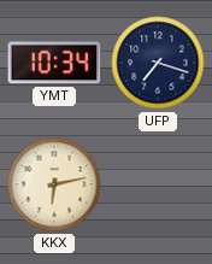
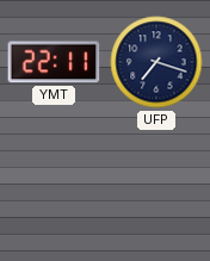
YMT: 10:34 -> 22:11 (54, 62)
KKX: 6:13 -> none (54, 184)
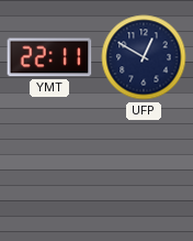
UFP: 7:18 -> 12:50 (144, 57)
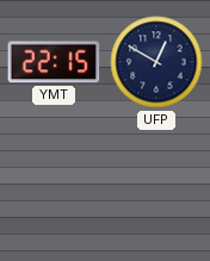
YMT: 22:11 -> 22:15 (54, 62)
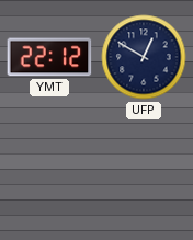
YMT: 22:15 -> 22:12 (49, 57)
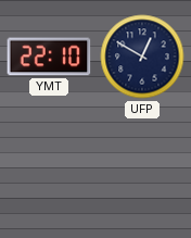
YMT: 22:12 -> 22:10 (49, 57)
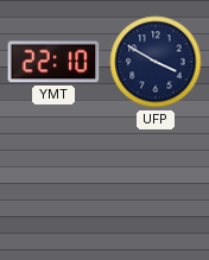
UFP: 12:50 -> 3:50 (156, 62)
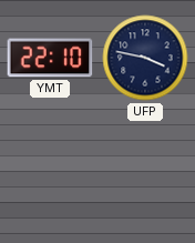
UFP: 3:50 -> 3:47 (145, 58)
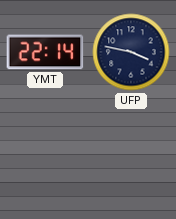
YMT: 22:10 -> 22:14 (45, 52)
